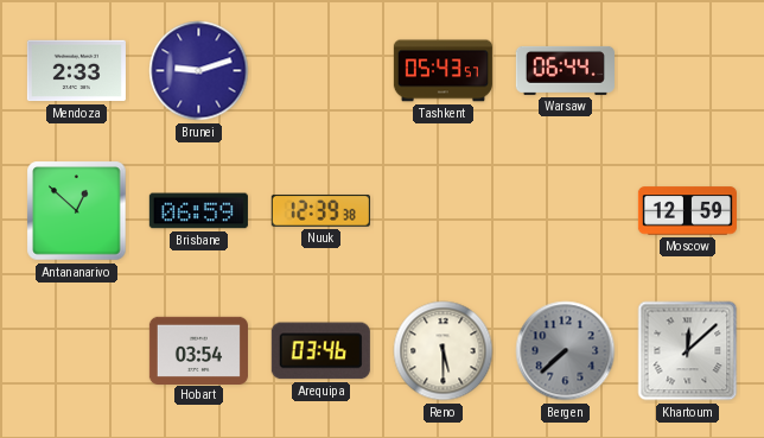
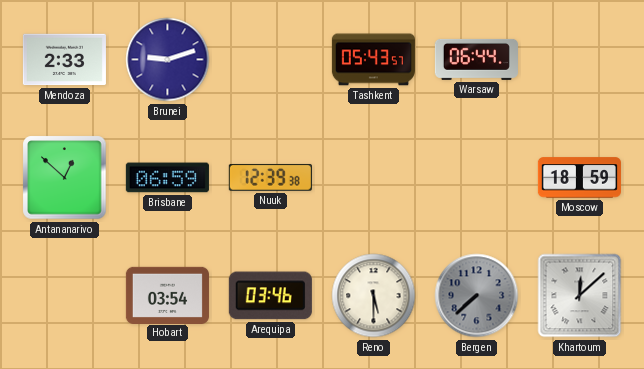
Moscow: 12:59 -> 18:59 (579, 178)
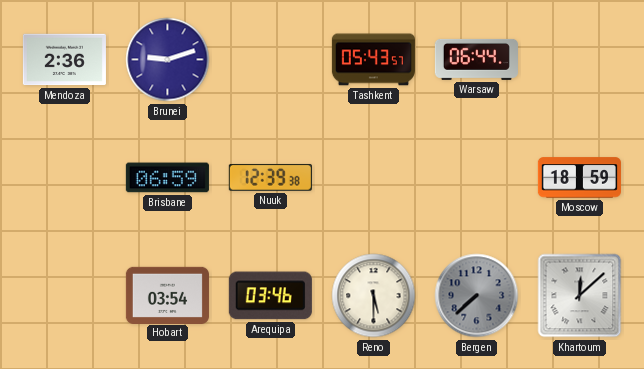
Mendoza: 2:33 -> 2:36 (64, 60)
Antananarivo: 12:52 -> none (65, 178)
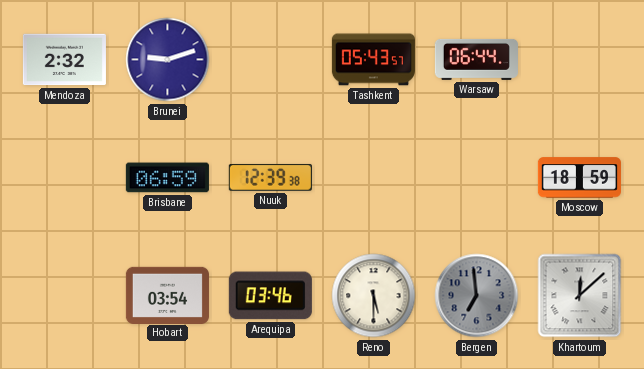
Mendoza: 2:36 -> 2:32 (64, 60)
Bergen: 7:38 -> 6:59 (477, 296)
